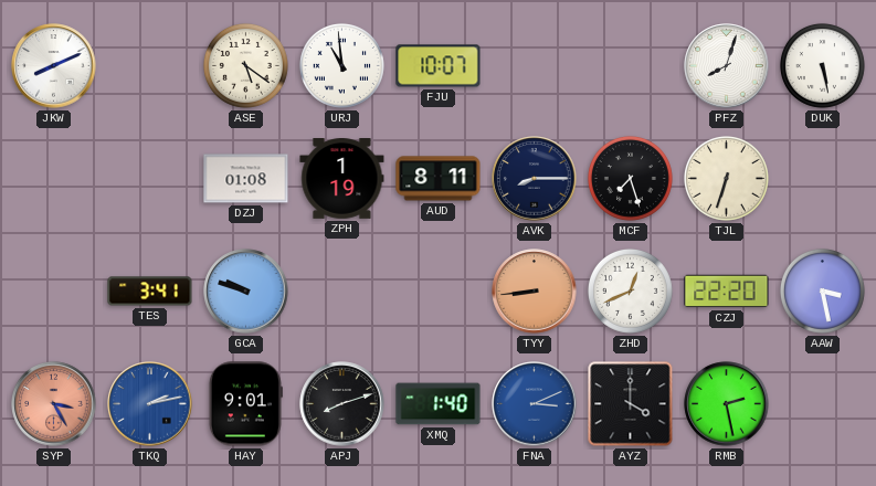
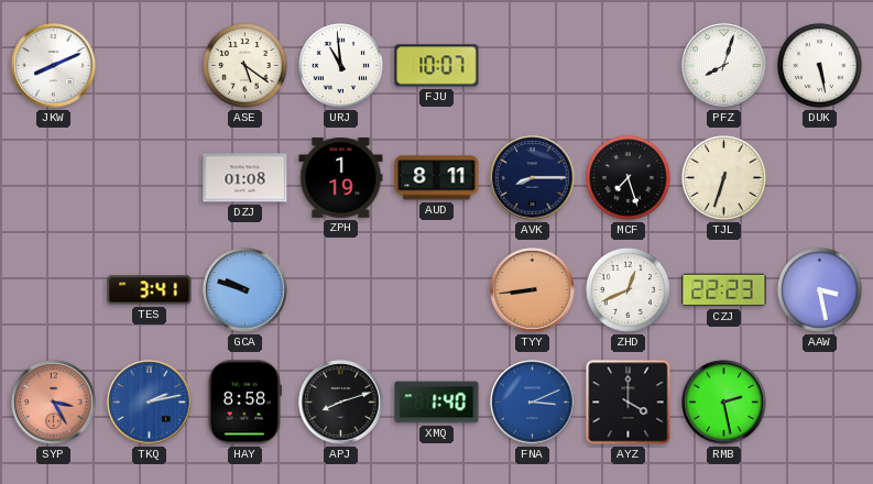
CZJ: 22:20 -> 22:23 (724, 290)
HAY: 9:01 -> 8:58 (244, 403)
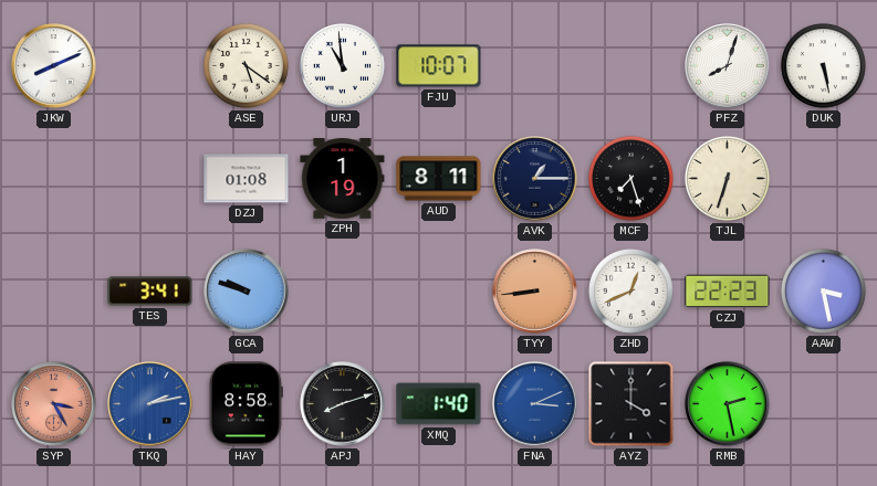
AVK: 8:15 -> 1:15 (535, 179)
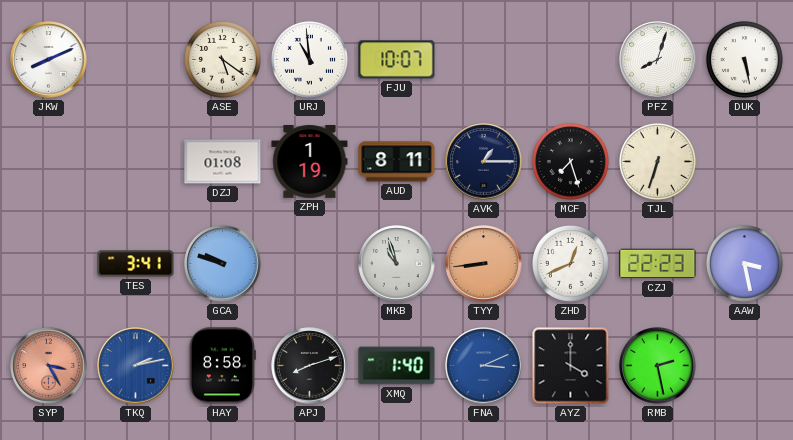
MKB: none -> 10:57 (397, 264)
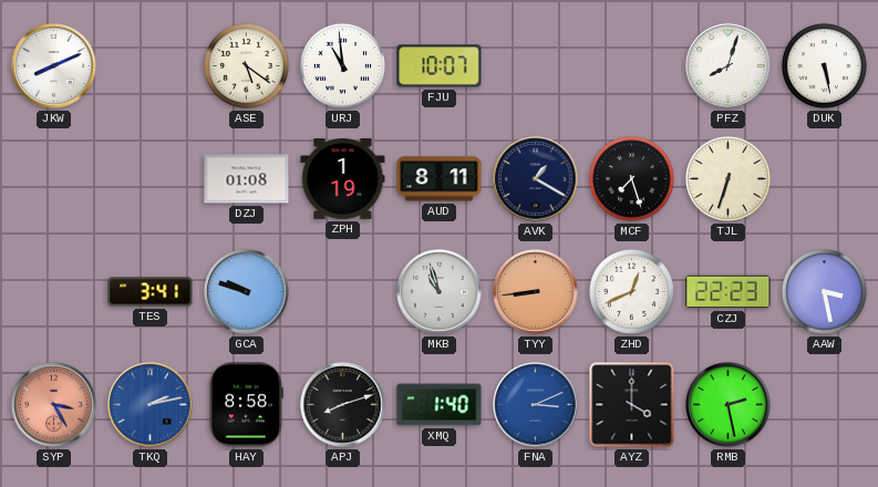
AVK: 1:15 -> 1:20 (536, 179)
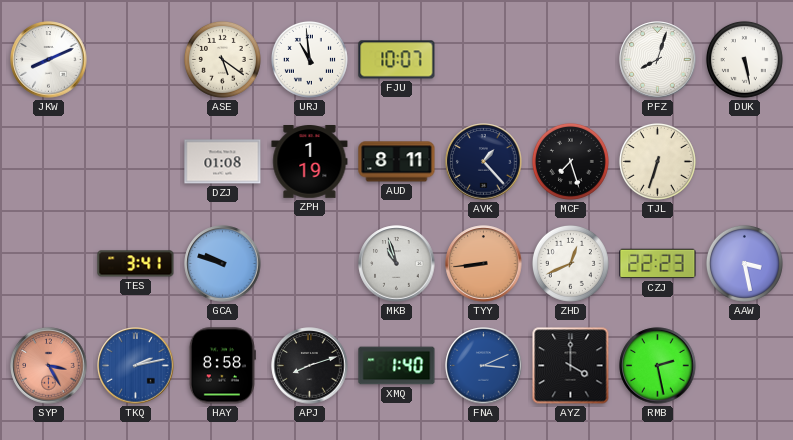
AVK: 1:20 -> 1:23 (484, 162)
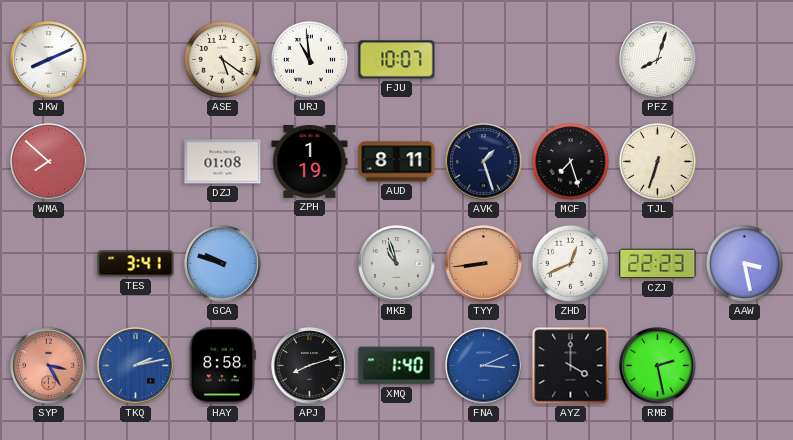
DUK: 5:28 -> none (744, 59)
WMA: none -> 7:52 (49, 162)
AVK: 1:23 -> 1:27 (484, 162)
